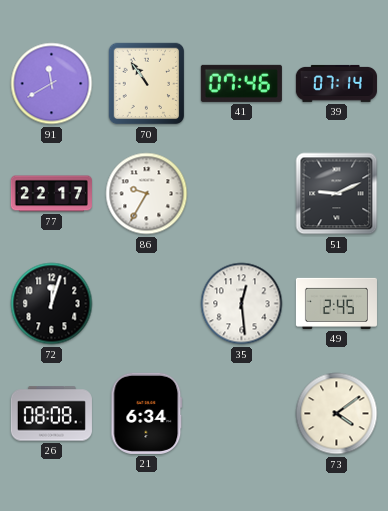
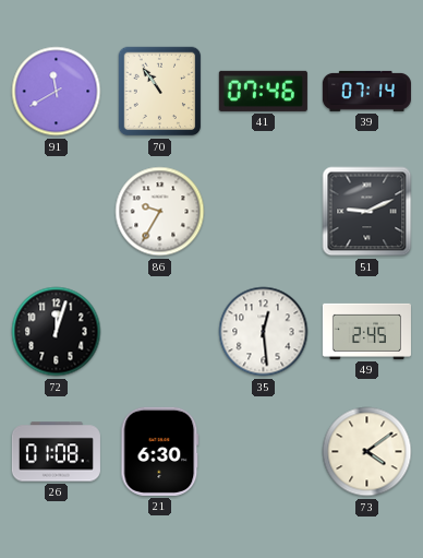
77: 22:17 -> none (51, 194)
26: 08:08 -> 01:08 (56, 452)
21: 6:34 -> 6:30 (160, 451)
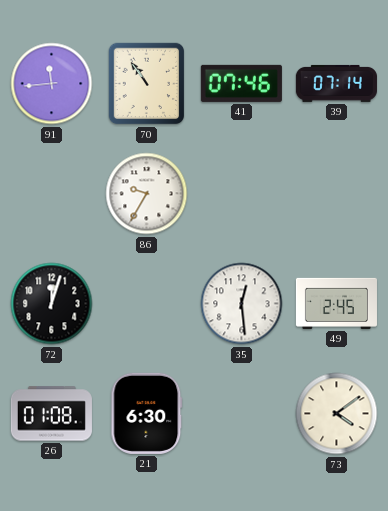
91: 11:40 -> 11:44 (52, 84)
51: 9:11 -> none (367, 212)
